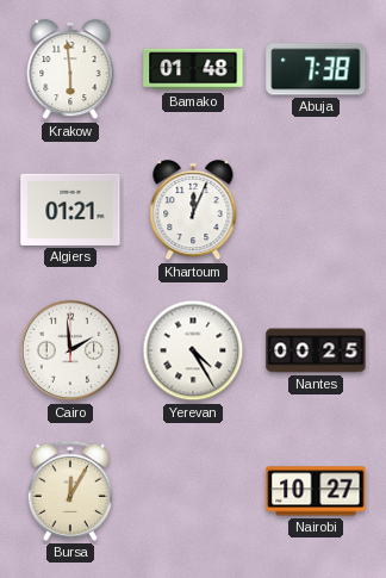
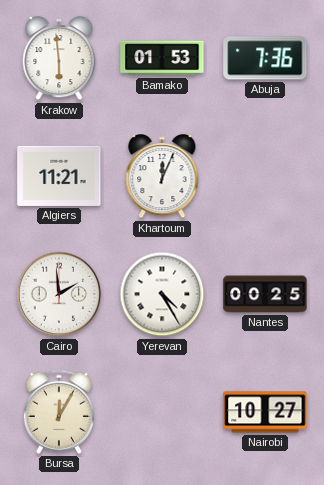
Bamako: 01:48 -> 01:53 (162, 58)
Abuja: 7:38 -> 7:36 (265, 58)
Algiers: 01:21 -> 11:21 (59, 176)
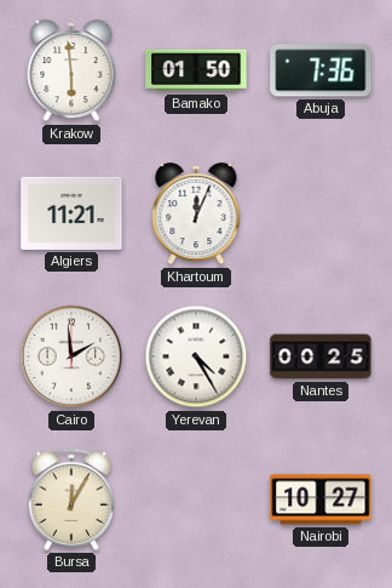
Bamako: 01:53 -> 01:50 (196, 70)
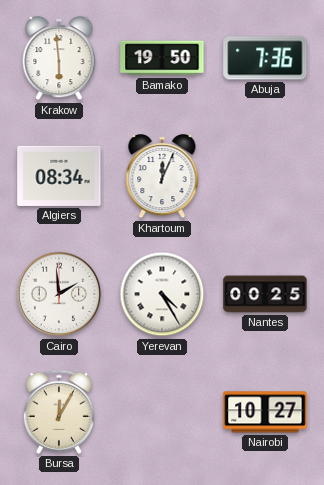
Bamako: 01:50 -> 19:50 (162, 58)
Algiers: 11:21 -> 08:34 (59, 176)
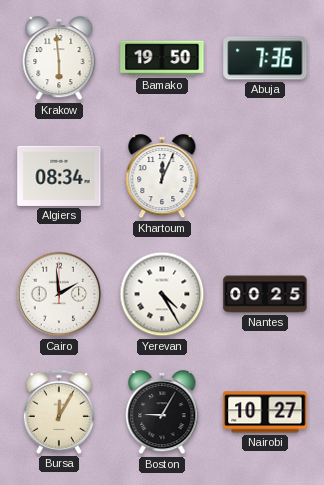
Boston: none -> 9:05 (162, 413)
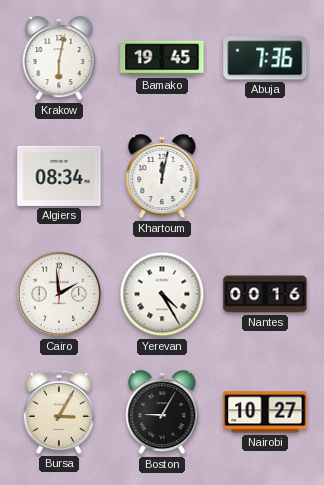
Krakow: 5:59 -> 6:02 (59, 59)
Bamako: 19:50 -> 19:45 (162, 58)
Khartoum: 12:04 -> 12:02 (162, 177)
Nantes: 00:25 -> 00:16 (265, 294)
Bursa: 12:05 -> 3:05 (59, 412)
